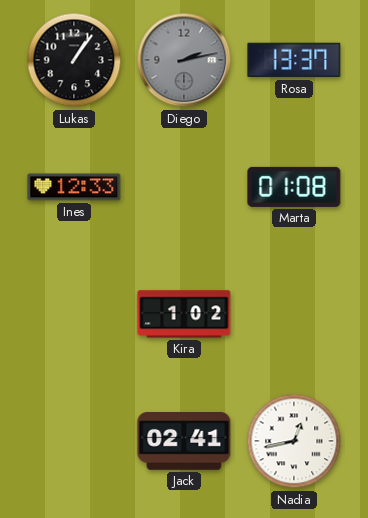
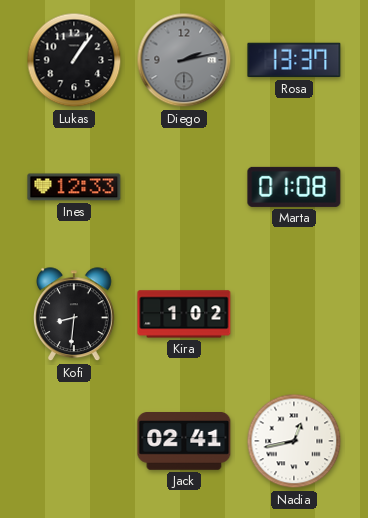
Kofi: none -> 8:31 (75, 315)
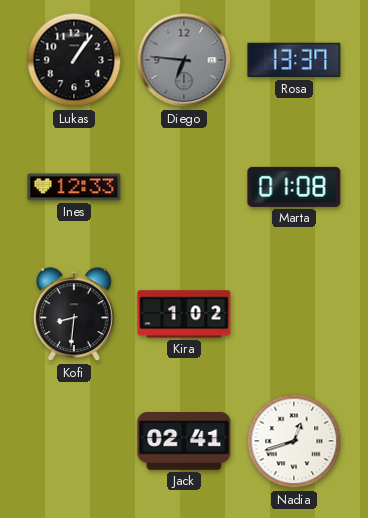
Diego: 2:13 -> 6:46 (184, 60)
Nadia: 12:43 -> 12:42 (294, 441)
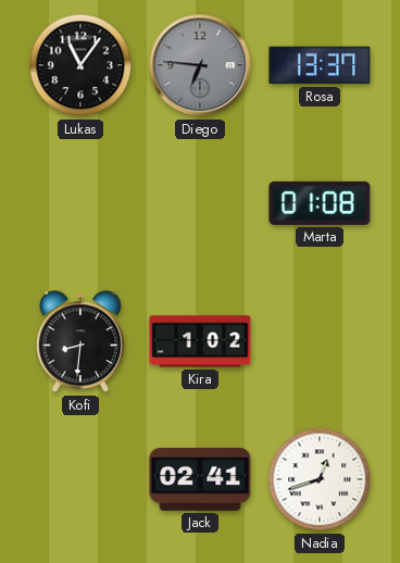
Lukas: 1:06 -> 11:06 (80, 65)
Ines: 12:33 -> none (74, 187)
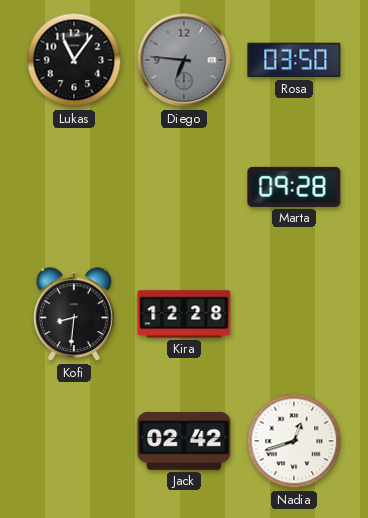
Rosa: 13:37 -> 03:50 (294, 60)
Marta: 01:08 -> 09:28 (294, 187)
Kira: 1:02 -> 12:28 (184, 314)
Jack: 02:41 -> 02:42 (184, 442)
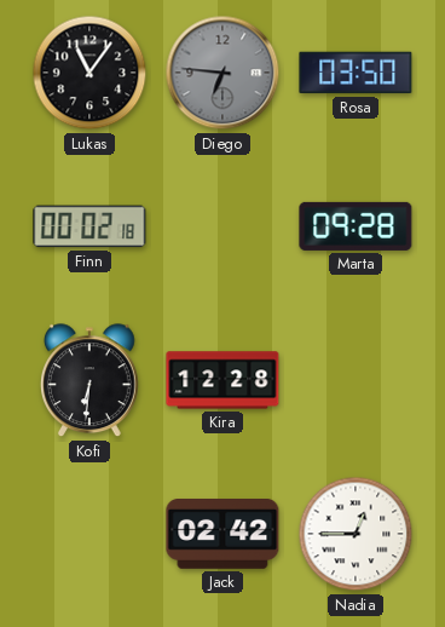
Finn: none -> 00:02 (89, 226)
Kofi: 8:31 -> 6:31 (91, 381)
Nadia: 12:42 -> 12:45 (356, 534)
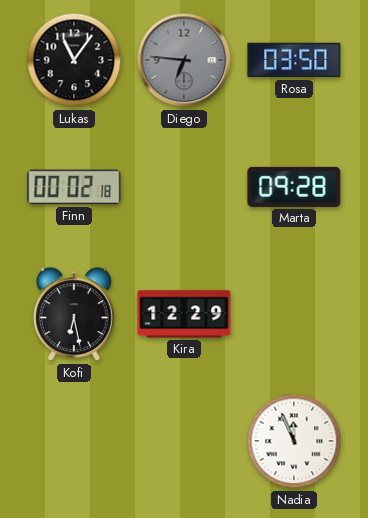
Kofi: 6:31 -> 6:28 (75, 315)
Kira: 12:28 -> 12:29 (184, 314)
Jack: 02:42 -> none (223, 535)
Nadia: 12:45 -> 11:56 (294, 441)
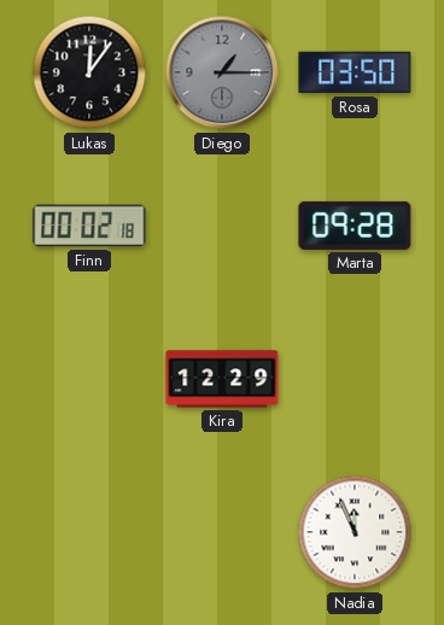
Lukas: 11:06 -> 12:06 (89, 72)
Diego: 6:46 -> 1:15 (222, 72)
Kofi: 6:28 -> none (75, 315)
